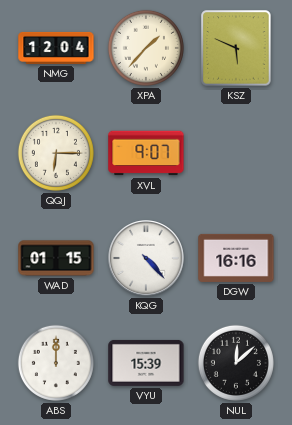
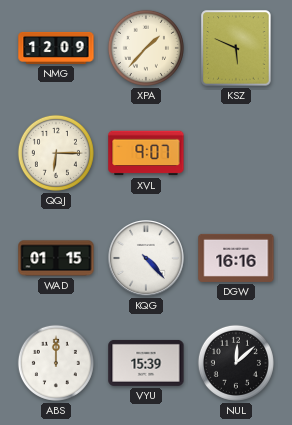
NMG: 12:04 -> 12:09 (56, 48)
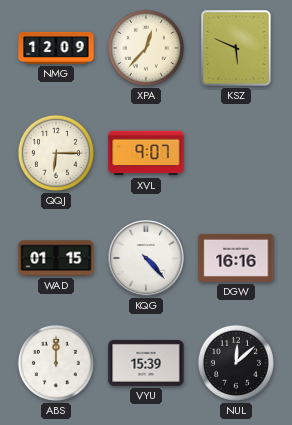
XPA: 1:37 -> 12:37 (146, 48)
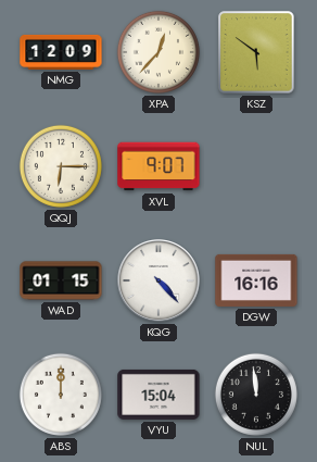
KSZ: 5:49 -> 5:51 (256, 52)
VYU: 15:39 -> 15:04 (158, 395)
NUL: 12:08 -> 11:59 (256, 395)
